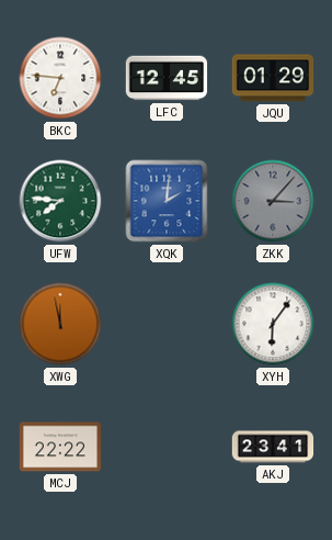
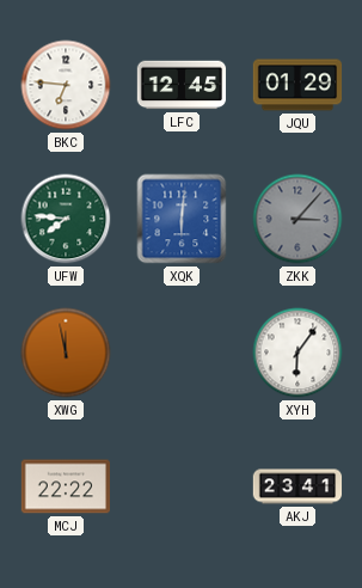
XQK: 2:01 -> 6:01 (182, 219)
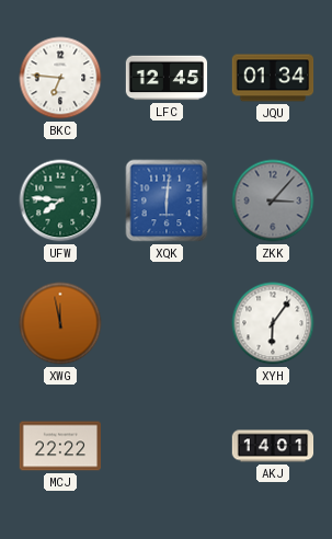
JQU: 01:29 -> 01:34 (273, 78)
AKJ: 23:41 -> 14:01 (273, 446)
